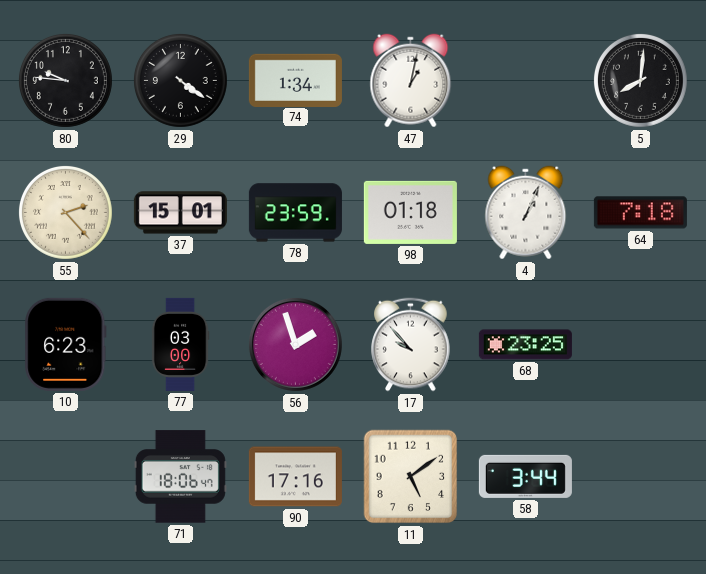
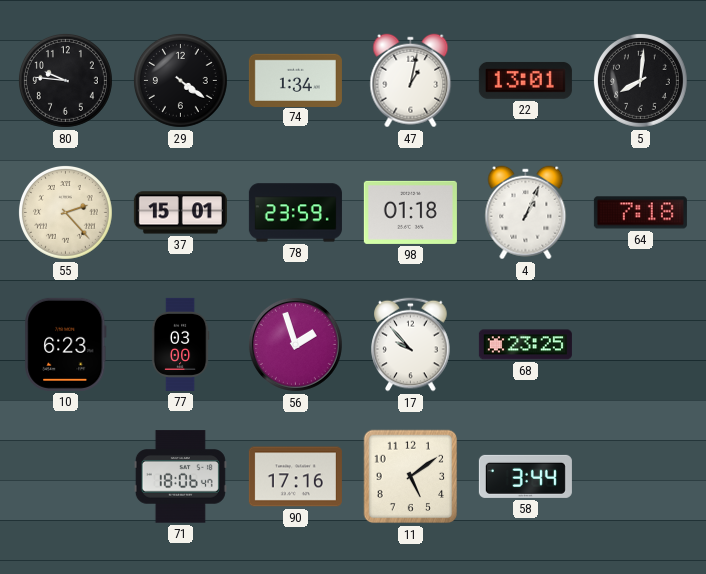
22: none -> 13:01 (525, 80)
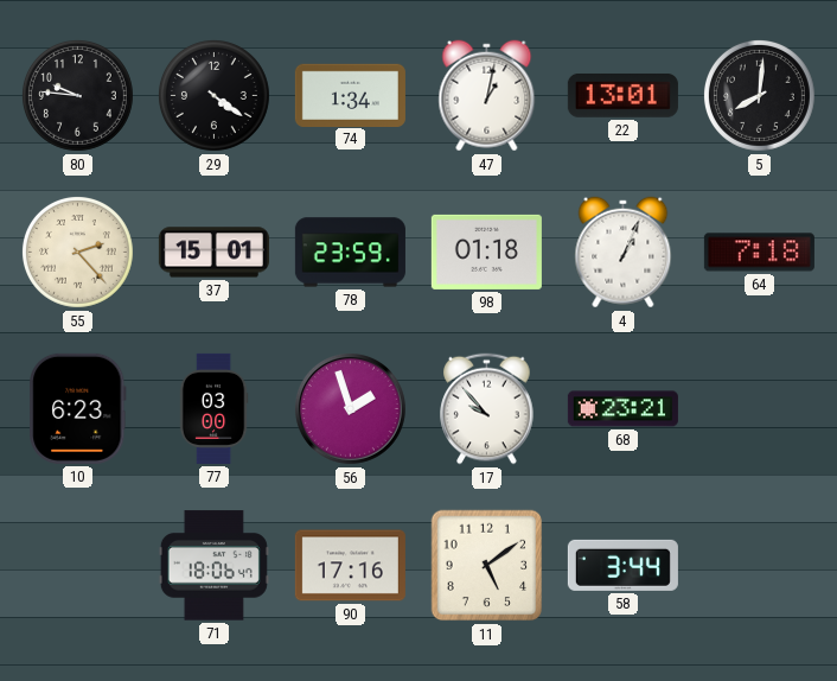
68: 23:25 -> 23:21 (622, 409)
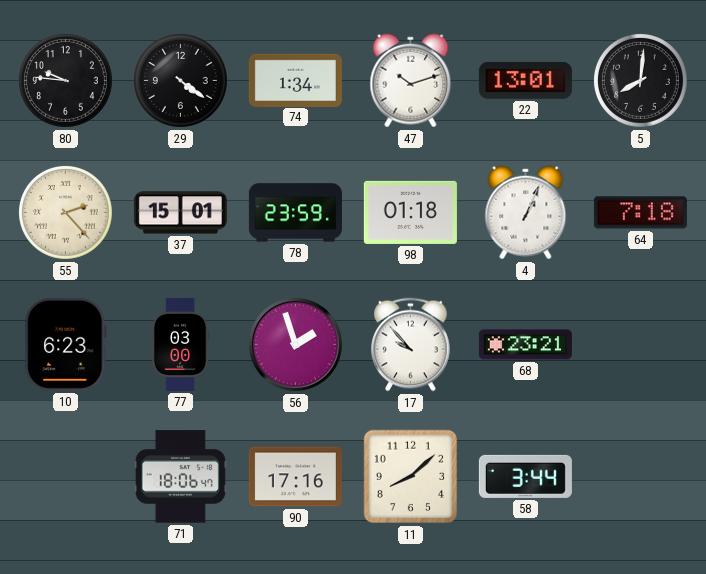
47: 1:02 -> 10:12 (411, 81)
11: 5:09 -> 8:08 (411, 477)
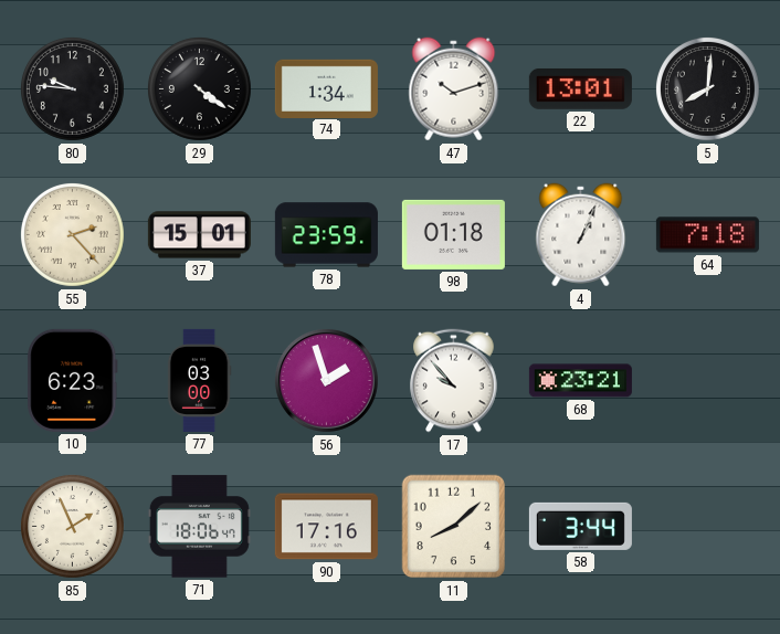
85: none -> 1:56 (72, 526)
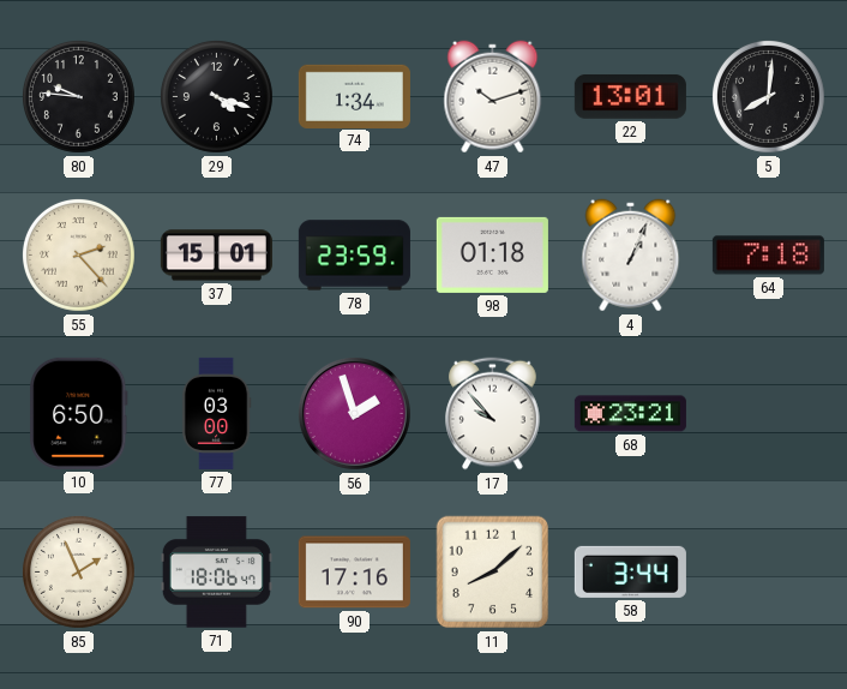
29: 4:21 -> 4:18 (216, 96)
10: 6:23 -> 6:50 (79, 413)
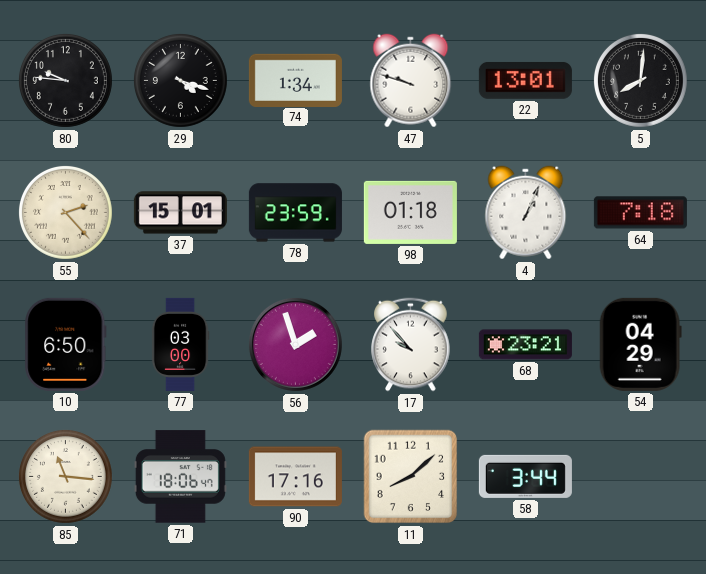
47: 10:12 -> 9:48 (411, 81)
54: none -> 04:29 (640, 344)
85: 1:56 -> 11:16 (65, 476)
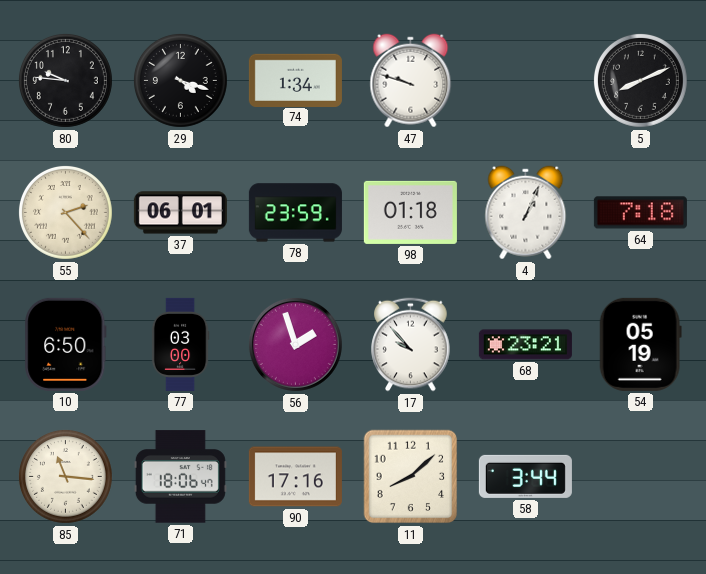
22: 13:01 -> none (525, 80)
5: 8:01 -> 8:11 (640, 80)
37: 15:01 -> 06:01 (180, 213)
54: 04:29 -> 05:19 (640, 344)
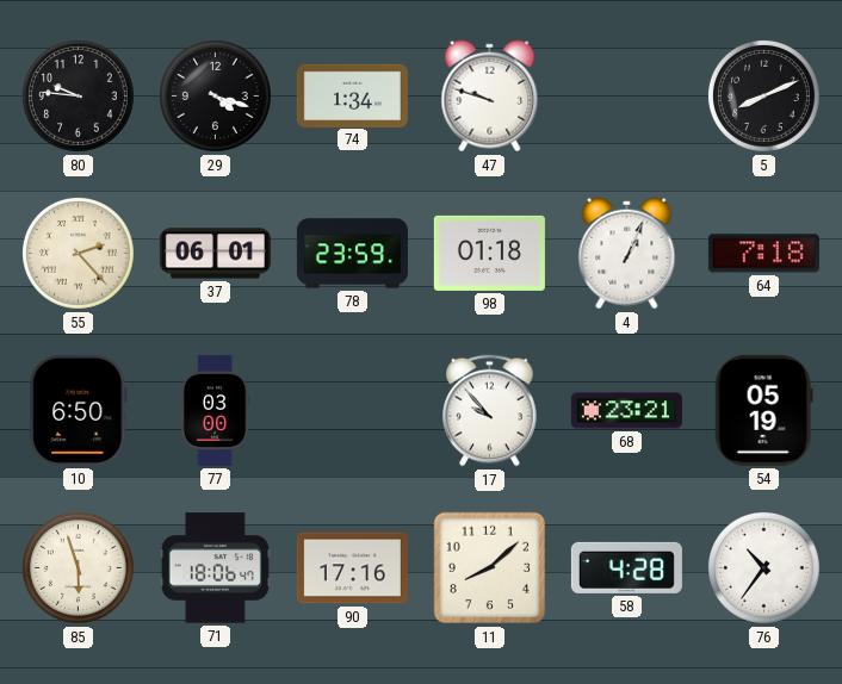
56: 1:57 -> none (295, 344)
85: 11:16 -> 5:57 (78, 567)
58: 3:44 -> 4:28 (626, 567)
76: none -> 10:36 (763, 567)
